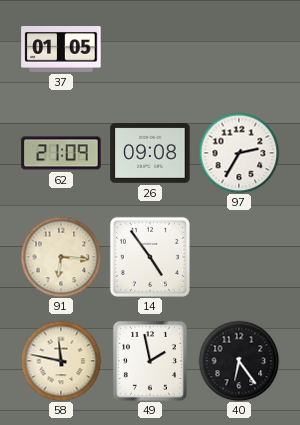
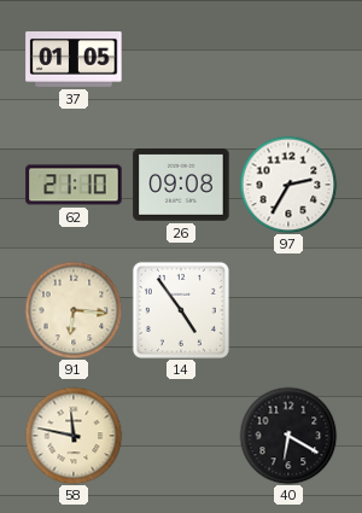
62: 21:09 -> 21:10 (74, 185)
49: 1:58 -> none (150, 361)
40: 6:24 -> 6:20 (288, 436)
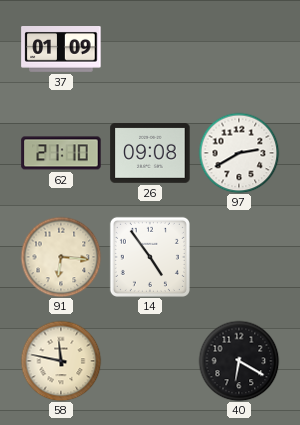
37: 01:05 -> 01:09 (61, 50)
97: 2:35 -> 2:40 (239, 153)
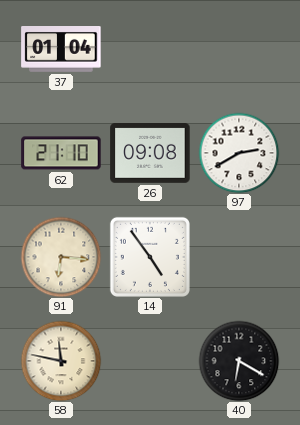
37: 01:09 -> 01:04 (61, 50)
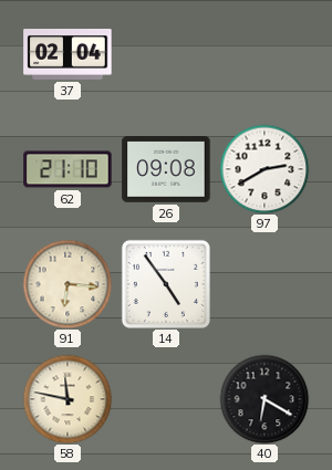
37: 01:04 -> 02:04 (68, 55)
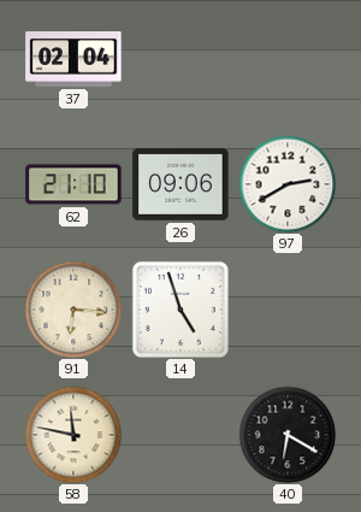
26: 09:08 -> 09:06 (180, 186)
14: 4:54 -> 4:57 (180, 310)
